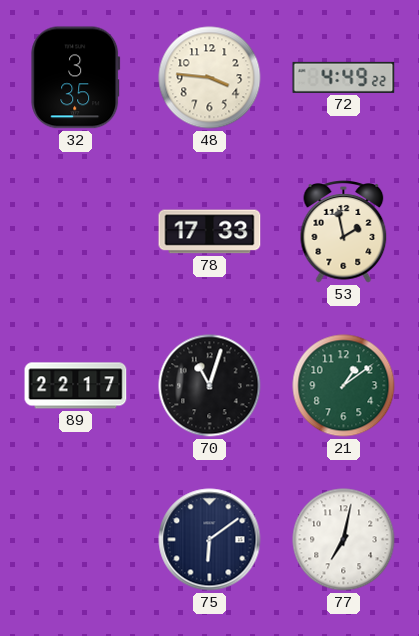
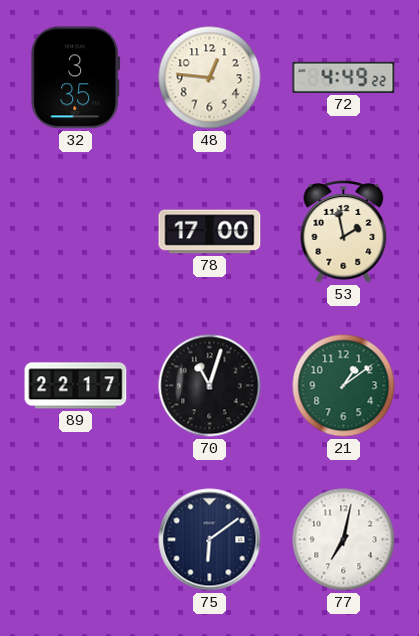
48: 3:46 -> 12:46 (210, 78)
78: 17:33 -> 17:00 (210, 232)
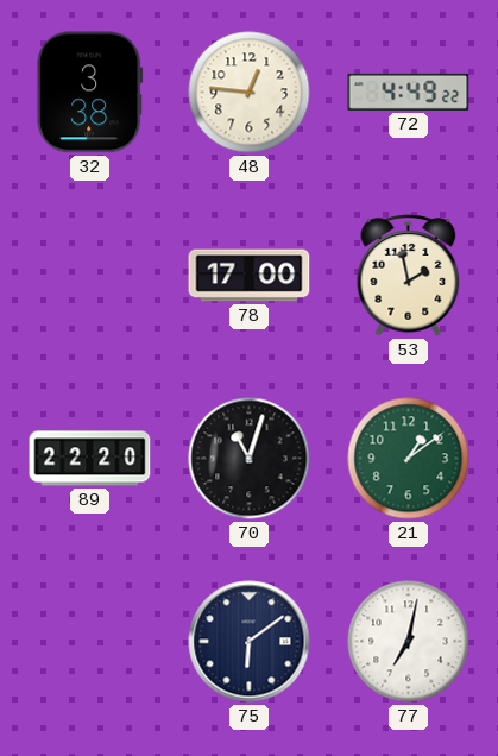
32: 3:35 -> 3:38 (90, 93)
89: 22:17 -> 22:20 (90, 459)
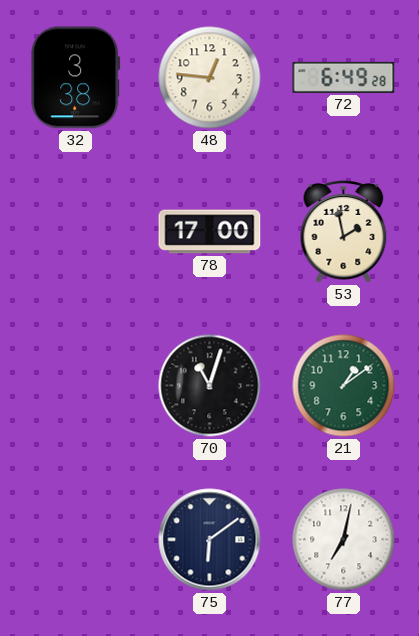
72: 4:49 -> 6:49 (344, 77)
89: 22:20 -> none (90, 459)
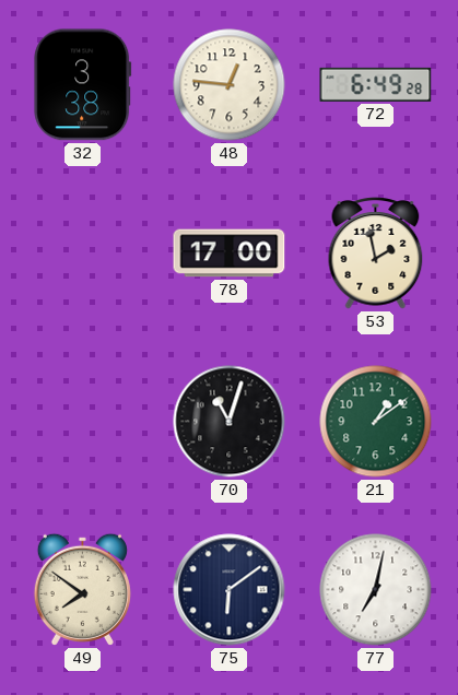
49: none -> 7:51 (82, 589)
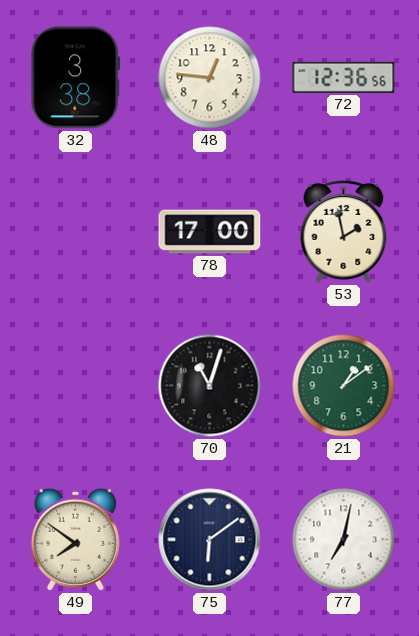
72: 6:49 -> 12:36 (344, 77)
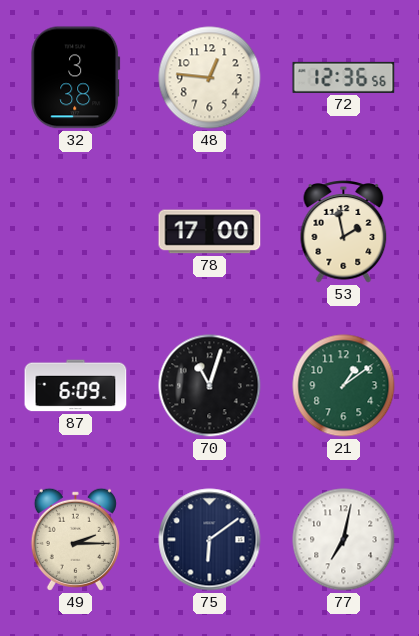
87: none -> 6:09 (76, 386)
49: 7:51 -> 2:15 (75, 539)
